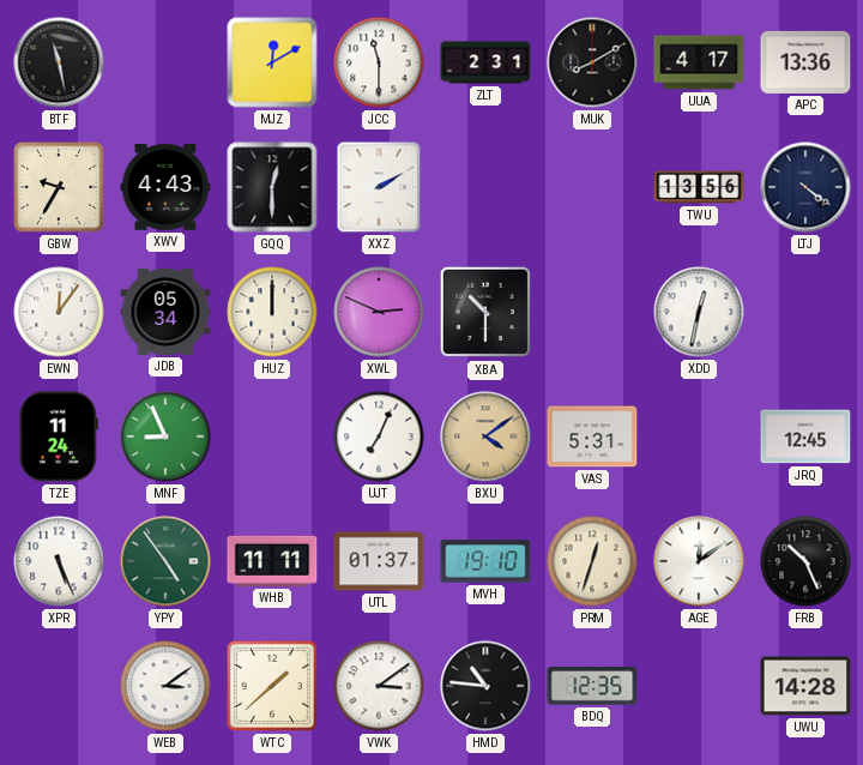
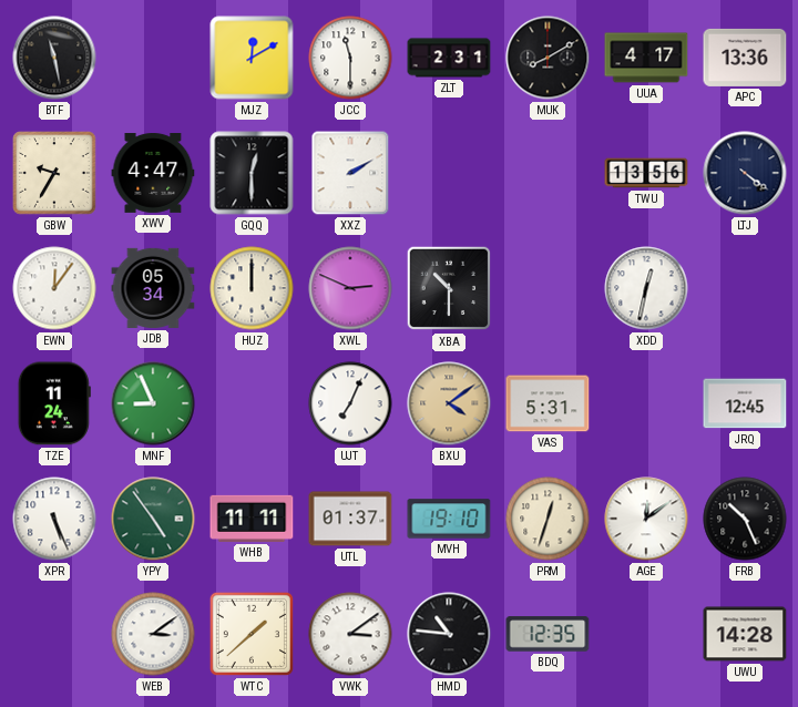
XWV: 4:43 -> 4:47 (153, 174)
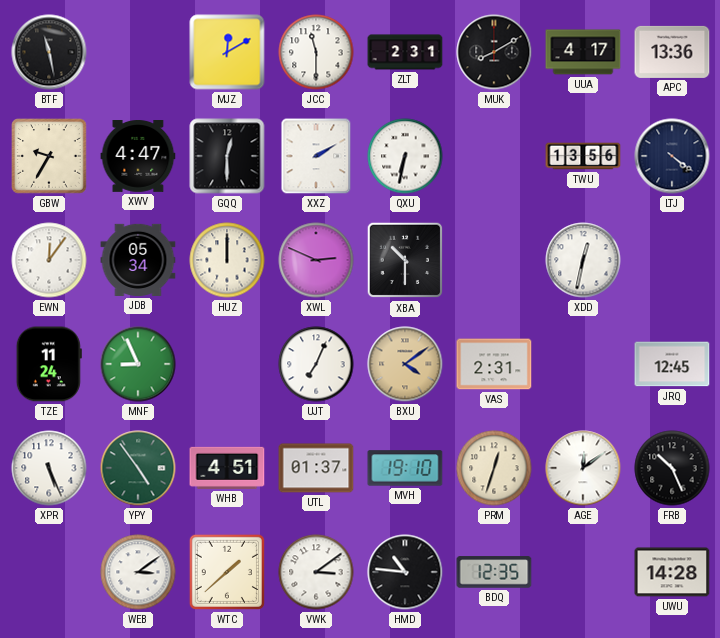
QXU: none -> 6:32 (405, 156)
VAS: 5:31 -> 2:31 (494, 364)
WHB: 11:11 -> 4:51 (227, 468)
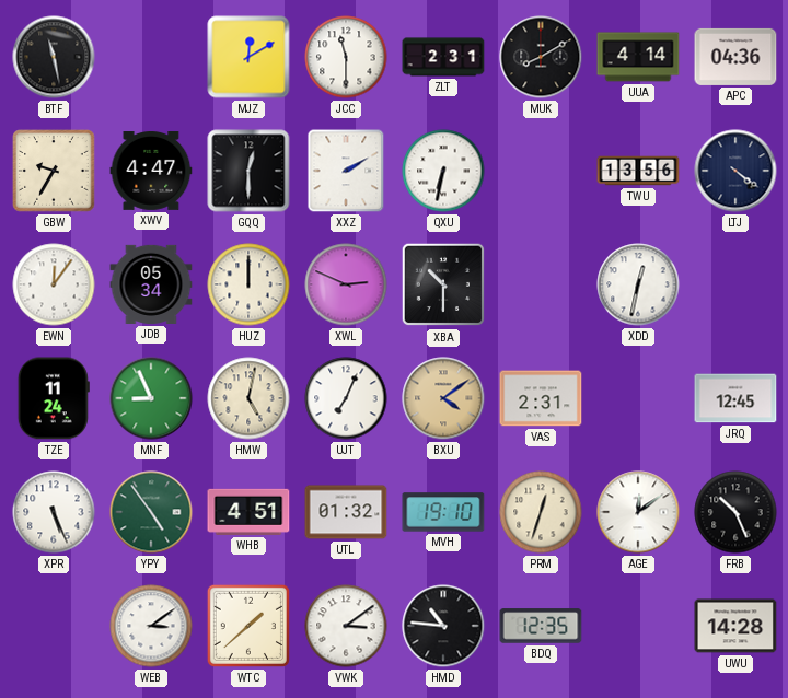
UUA: 4:17 -> 4:14 (638, 57)
APC: 13:36 -> 04:36 (735, 57)
HMW: none -> 5:02 (248, 398)
UTL: 01:37 -> 01:32 (346, 512)
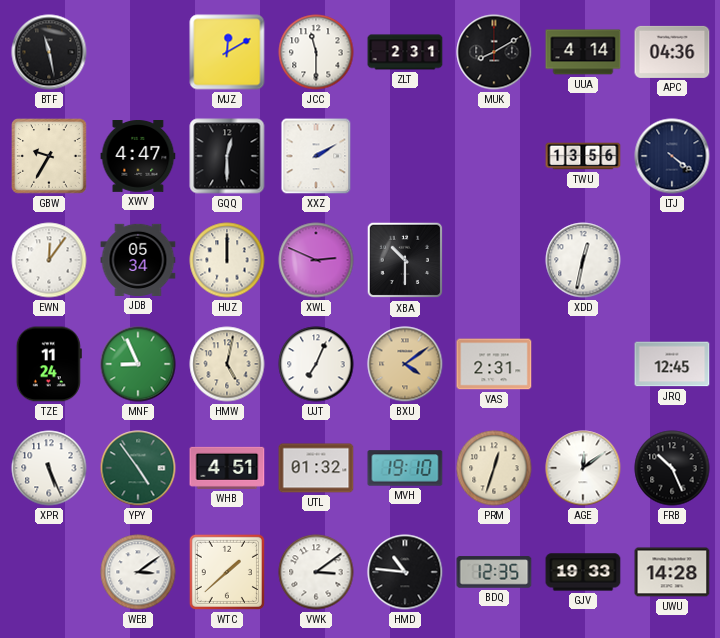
QXU: 6:32 -> none (443, 171)
GJV: none -> 19:33 (583, 572)
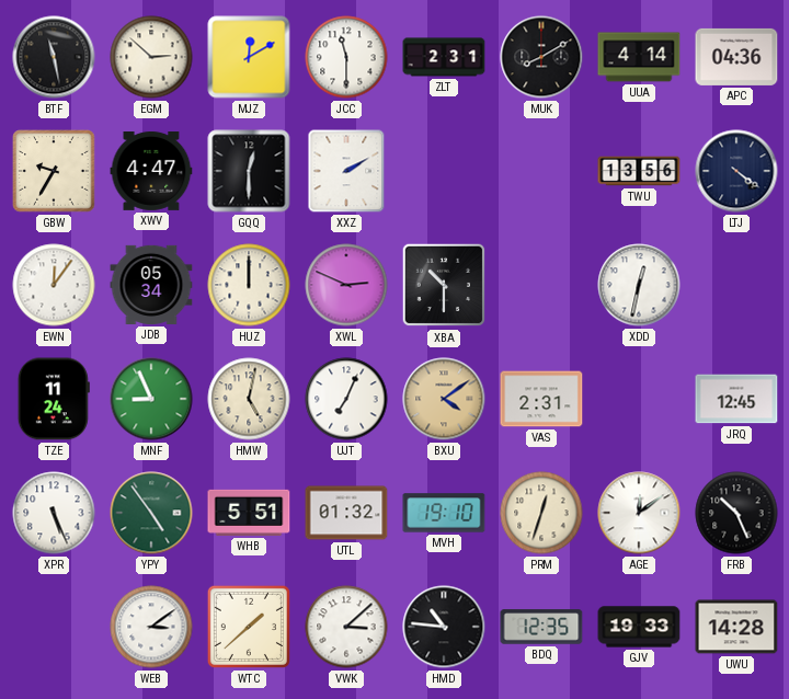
EGM: none -> 2:52 (151, 57)
WHB: 4:51 -> 5:51 (249, 513)
VWK: 3:09 -> 3:08 (346, 627)
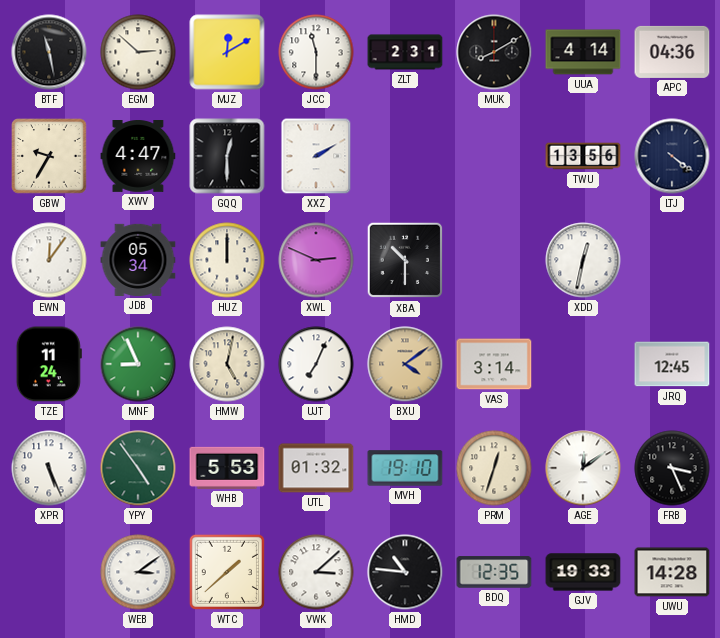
VAS: 2:31 -> 3:14 (494, 364)
WHB: 5:51 -> 5:53 (227, 468)
FRB: 10:26 -> 3:26 (672, 468)
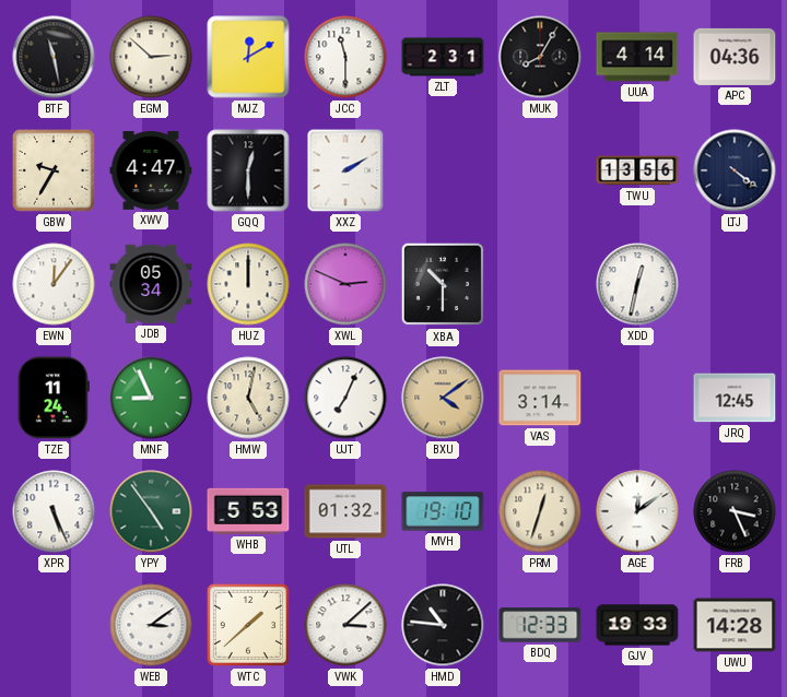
MUK: 8:10 -> 8:05 (540, 57)
BDQ: 12:35 -> 12:33 (540, 625)
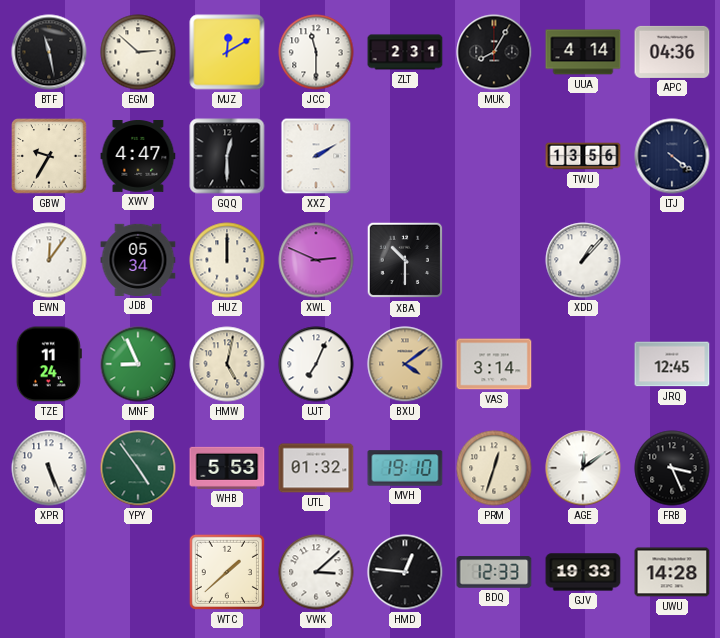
XDD: 12:32 -> 1:07 (583, 260)
WEB: 3:09 -> none (151, 625)
HMD: 10:46 -> 12:46 (405, 572)
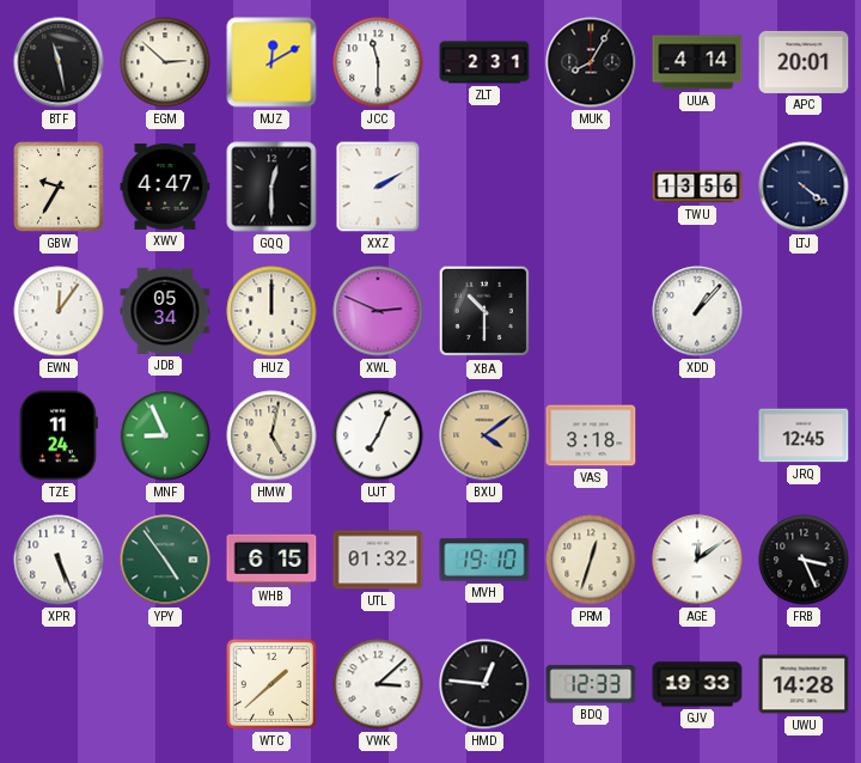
APC: 04:36 -> 20:01 (804, 62)
VAS: 3:14 -> 3:18 (591, 435)
WHB: 5:53 -> 6:15 (271, 560)
